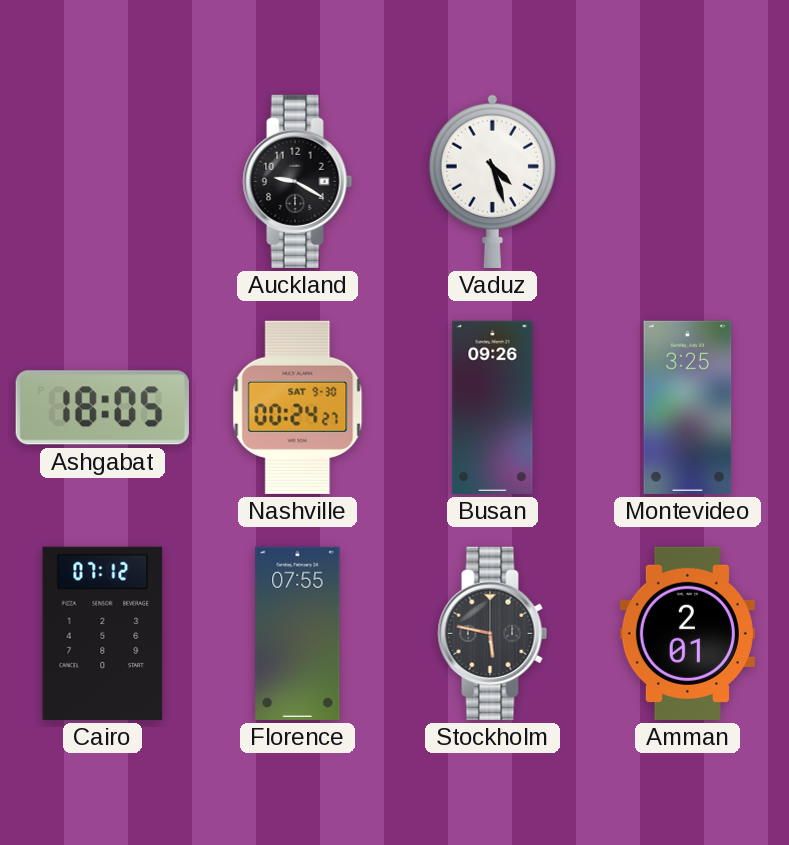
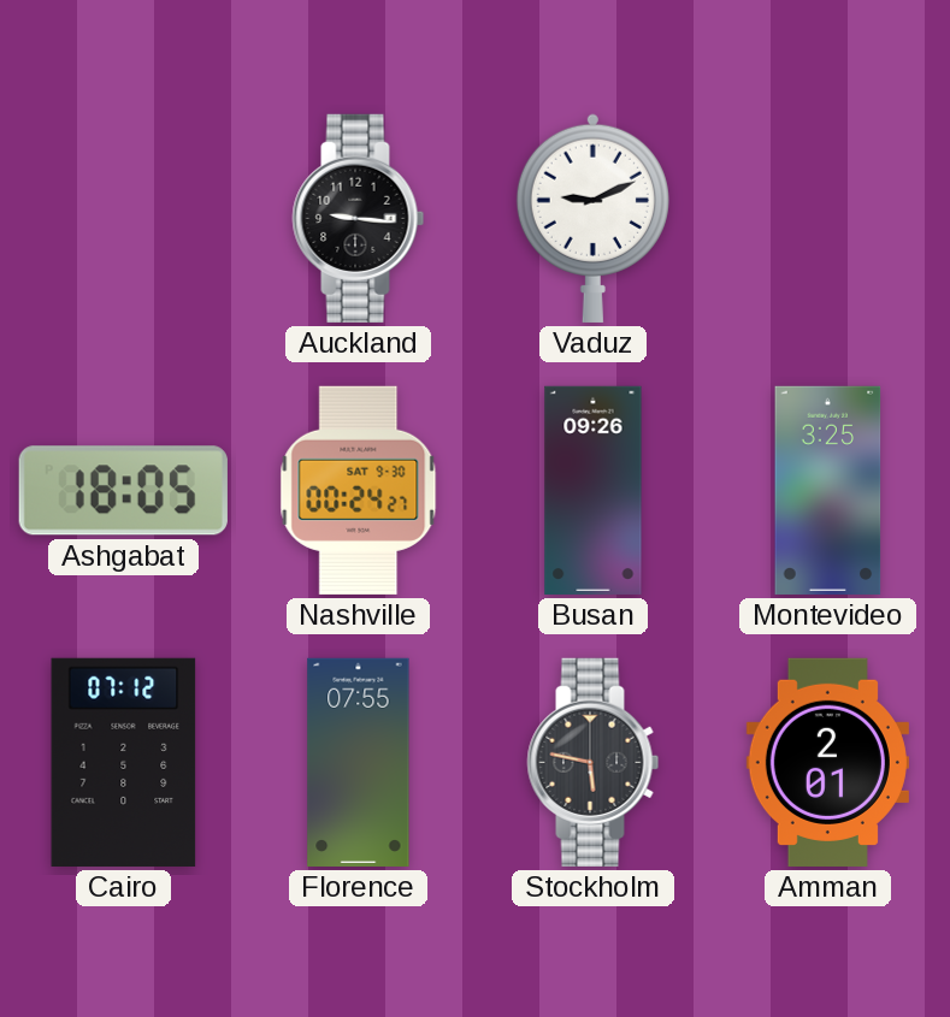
Auckland: 9:20 -> 9:16 (359, 218)
Vaduz: 4:27 -> 9:11 (592, 218)
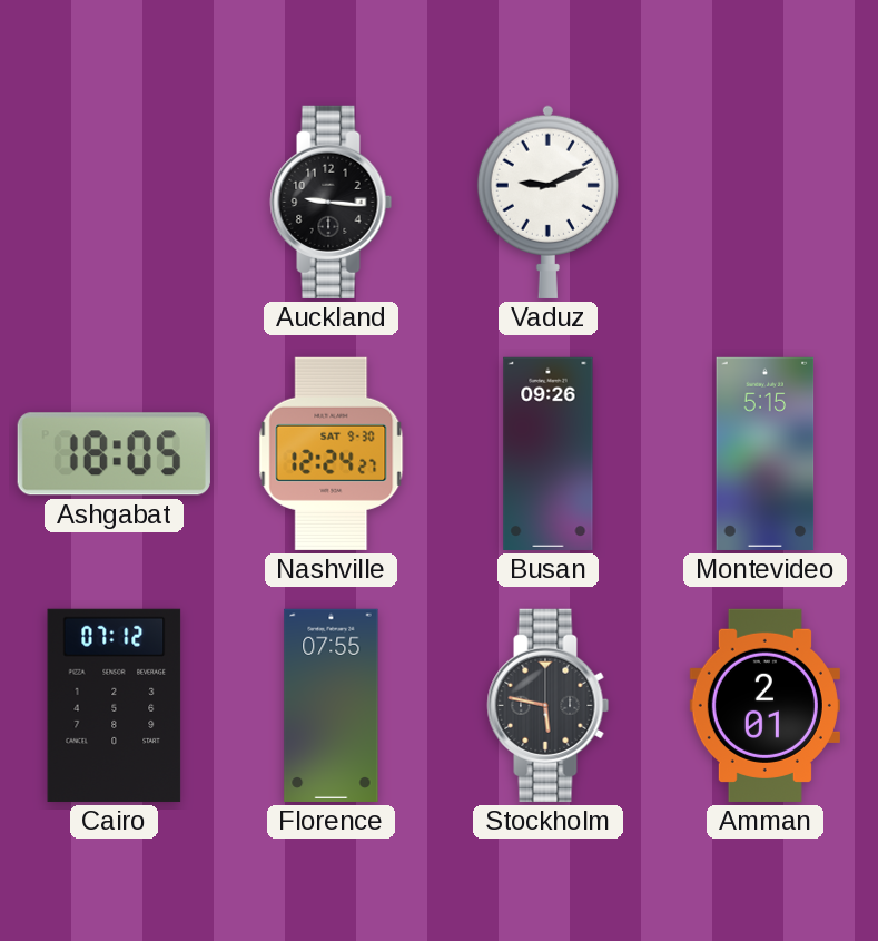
Nashville: 00:24 -> 12:24 (332, 453)
Montevideo: 3:25 -> 5:15 (766, 453)
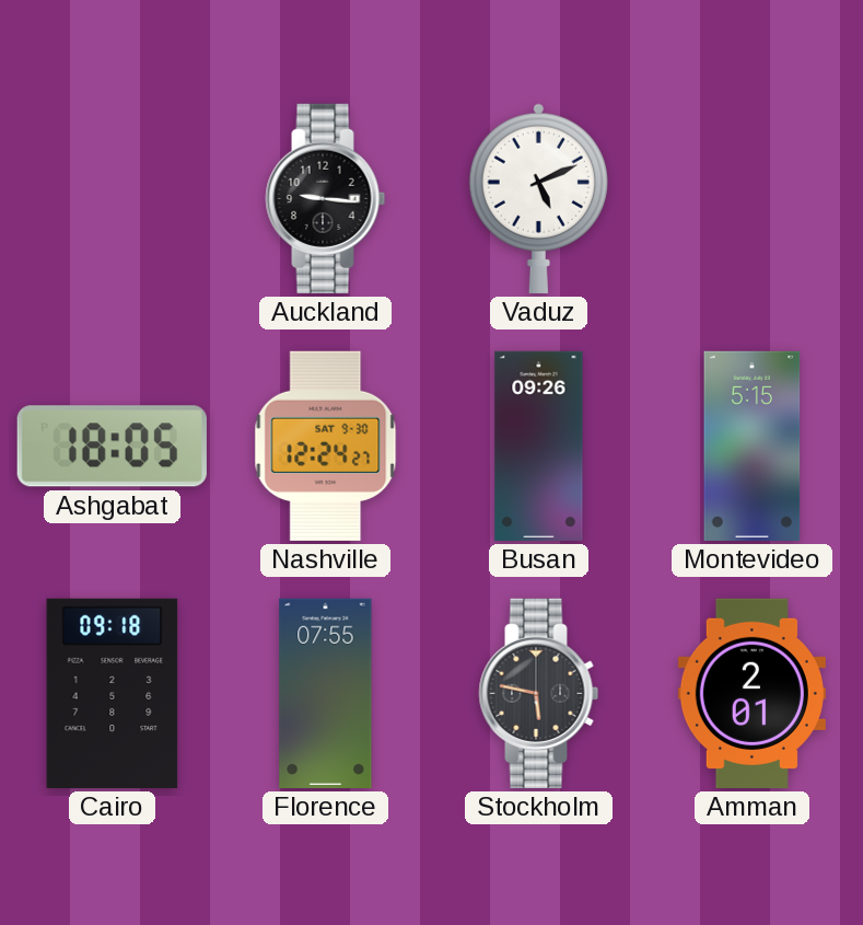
Vaduz: 9:11 -> 5:11 (538, 198)
Cairo: 07:12 -> 09:18 (113, 693)
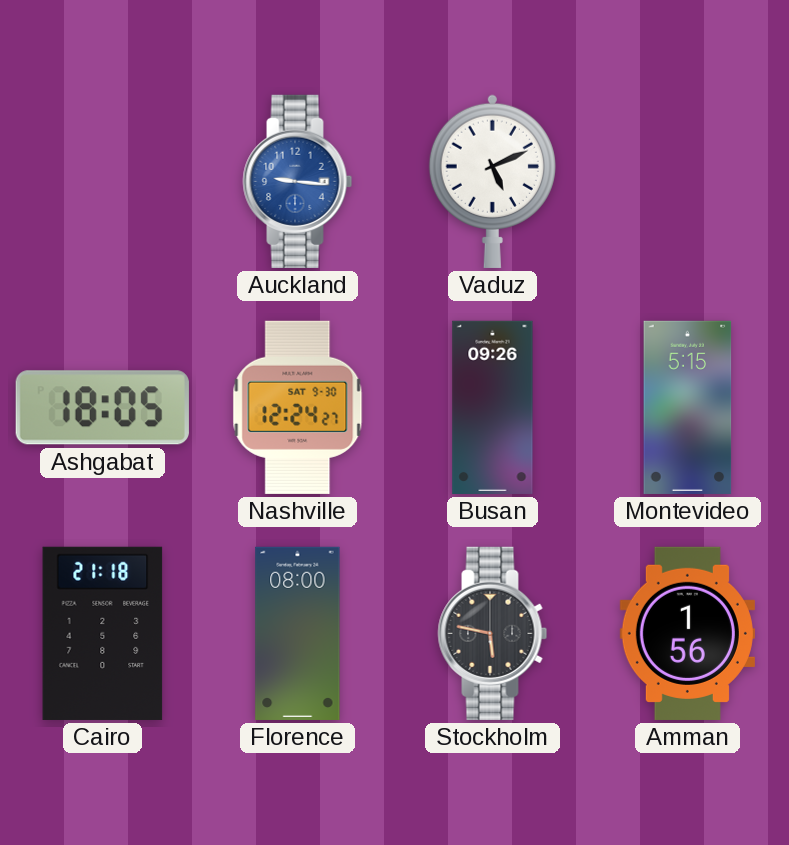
Auckland dial: black -> blue (298, 181)
Cairo: 09:18 -> 21:18 (103, 633)
Florence: 07:55 -> 08:00 (298, 633)
Amman: 2:01 -> 1:56 (687, 633)
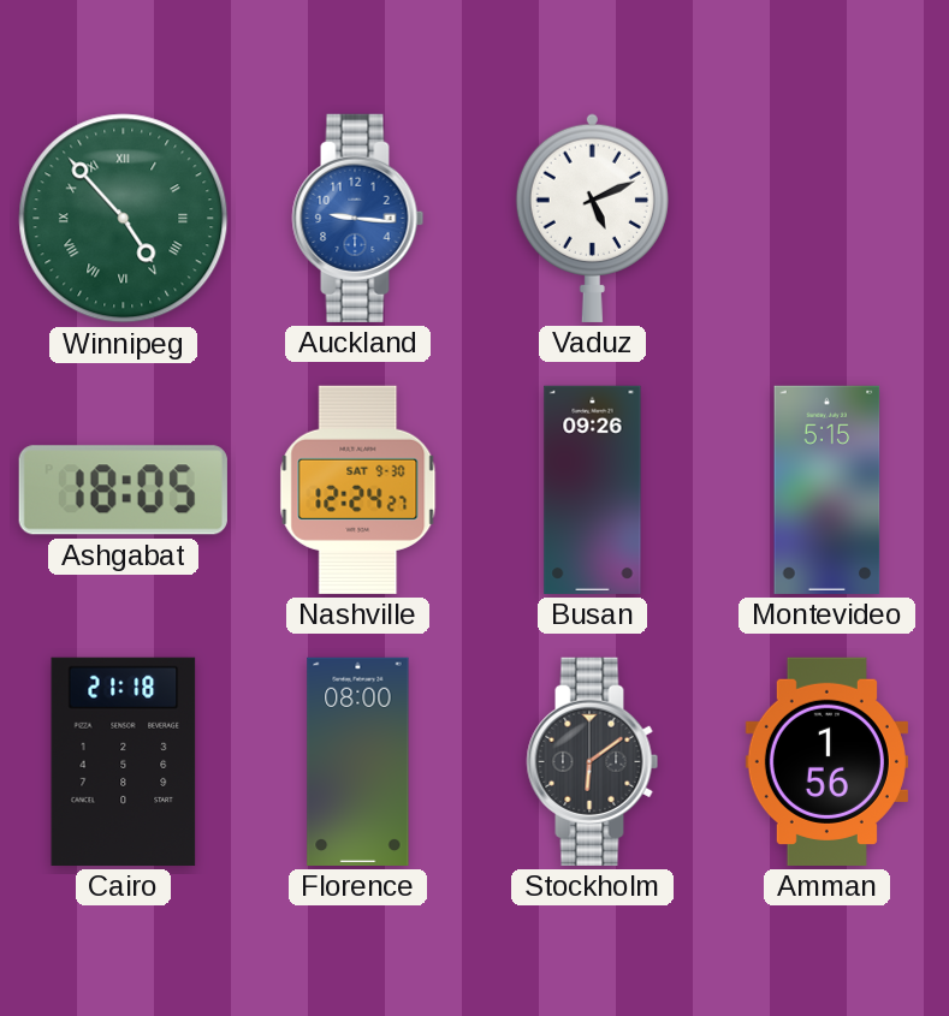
Winnipeg: none -> 4:53 (124, 219)
Stockholm: 5:47 -> 6:09 (593, 761)
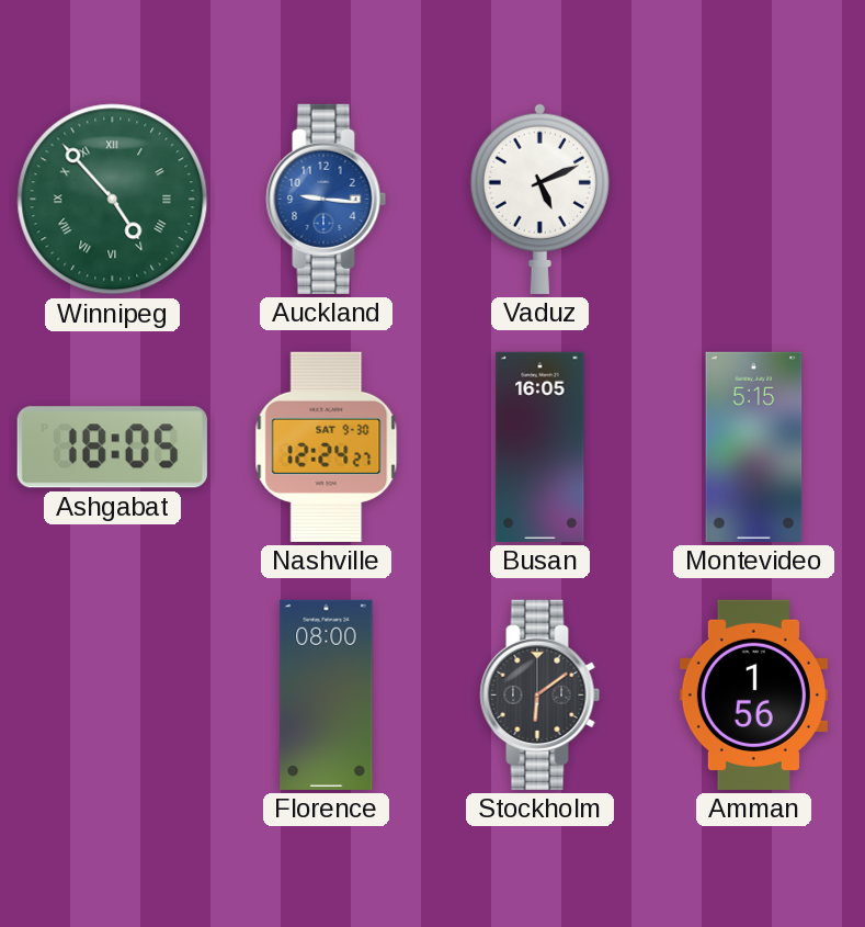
Busan: 09:26 -> 16:05 (540, 446)
Cairo: 21:18 -> none (124, 761)
